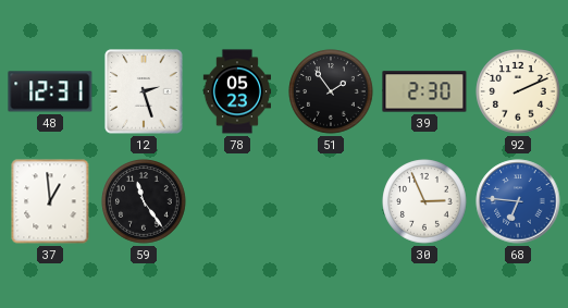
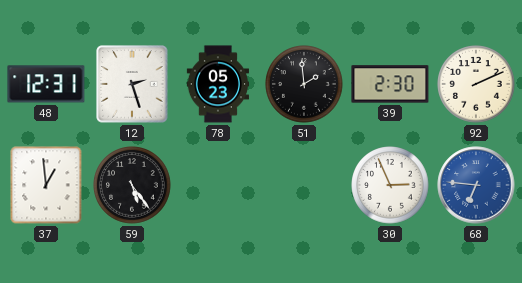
51: 1:54 -> 1:59 (304, 84)
59: 11:24 -> 5:24 (132, 185)
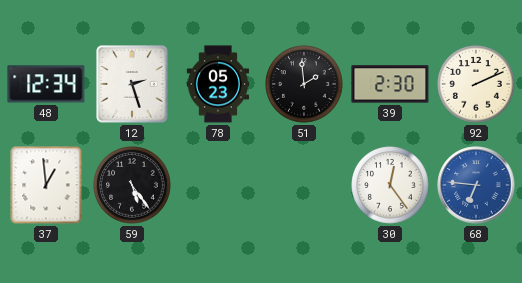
48: 12:31 -> 12:34 (46, 84)
30: 2:56 -> 12:24 (390, 185)
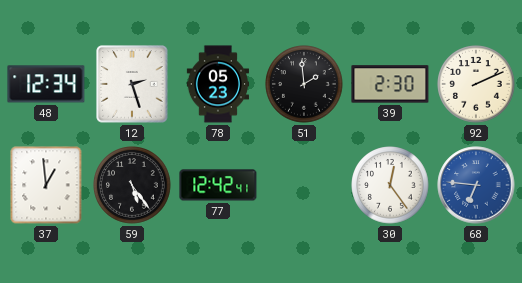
77: none -> 12:42 (218, 185)
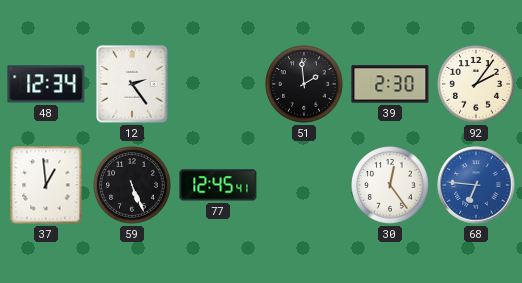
12: 2:27 -> 2:24 (132, 84)
78: 05:23 -> none (217, 84)
92: 2:11 -> 2:06 (476, 84)
59: 5:24 -> 5:26 (132, 185)
77: 12:42 -> 12:45 (218, 185)
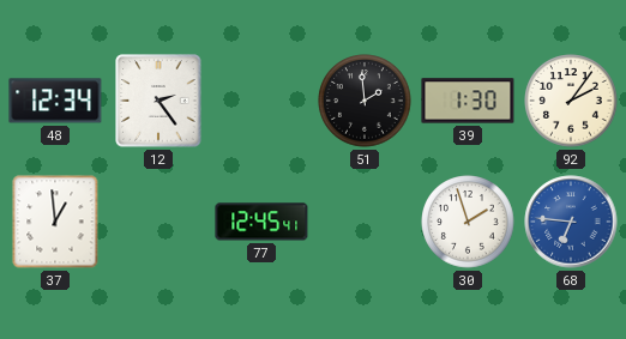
39: 2:30 -> 1:30 (468, 101)
59: 5:26 -> none (132, 185)
30: 12:24 -> 1:57 (468, 222)
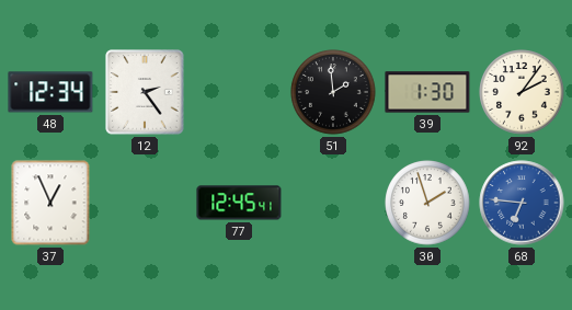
37: 12:59 -> 12:56 (50, 203)
